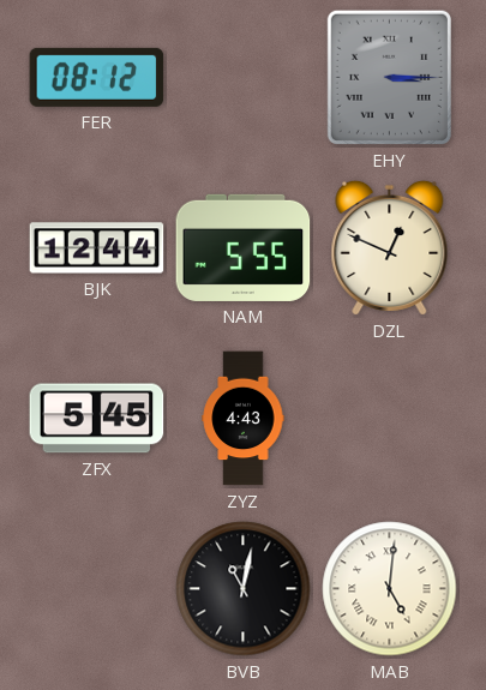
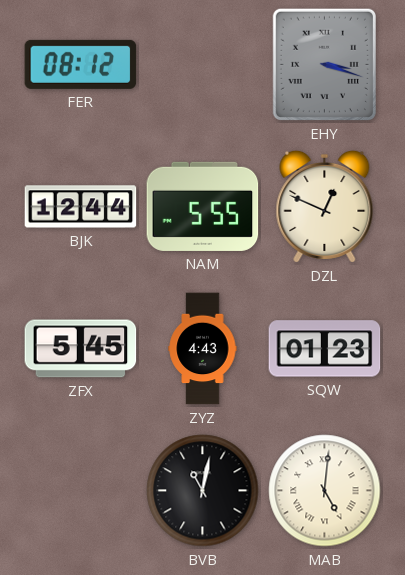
EHY: 3:15 -> 3:18 (324, 64)
SQW: none -> 01:23 (325, 349)
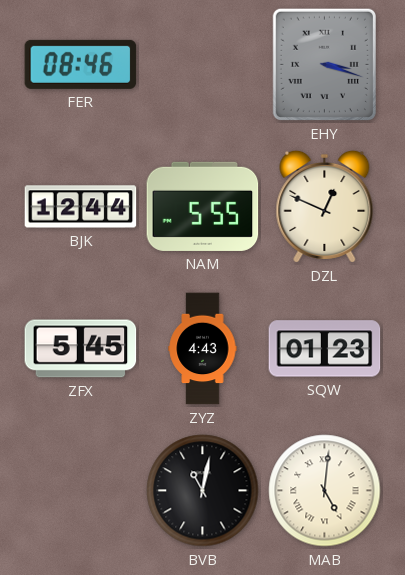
FER: 08:12 -> 08:46 (81, 64)
